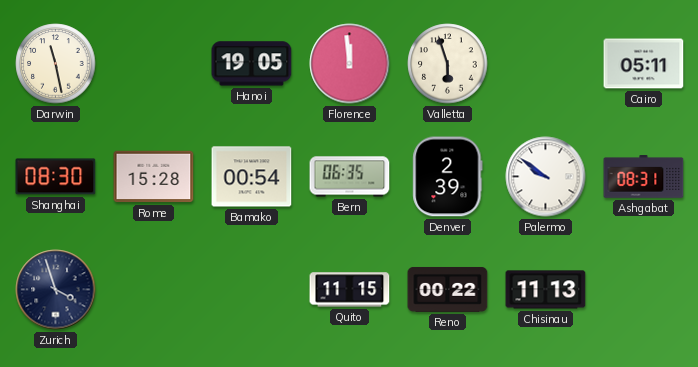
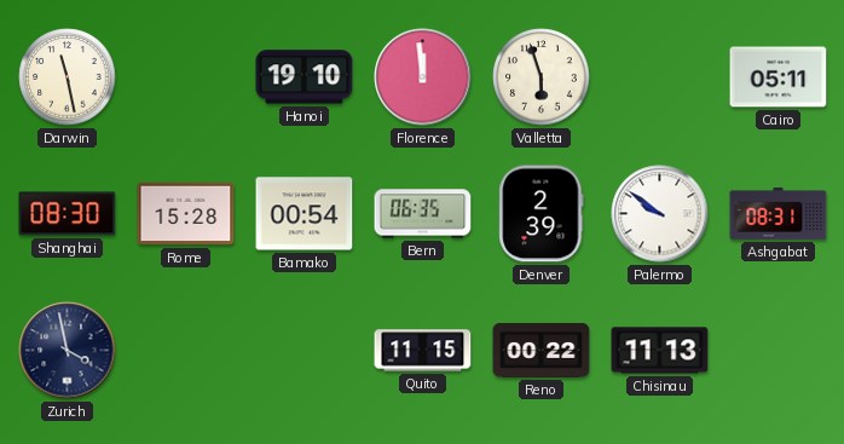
Hanoi: 19:05 -> 19:10 (305, 77)
Zurich: 3:57 -> 3:58 (68, 351)
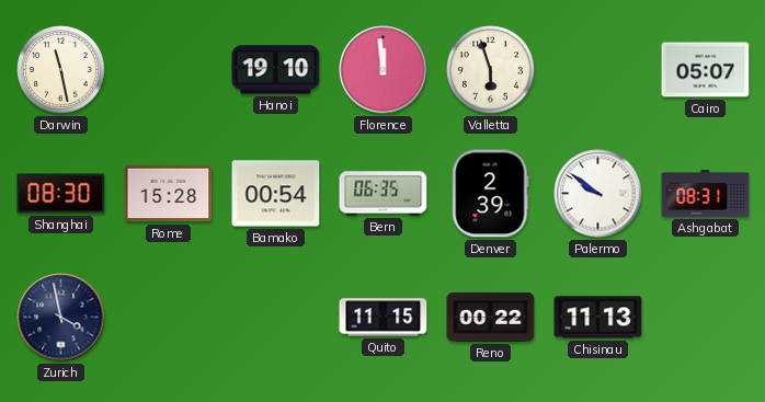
Cairo: 05:11 -> 05:07 (706, 70)
